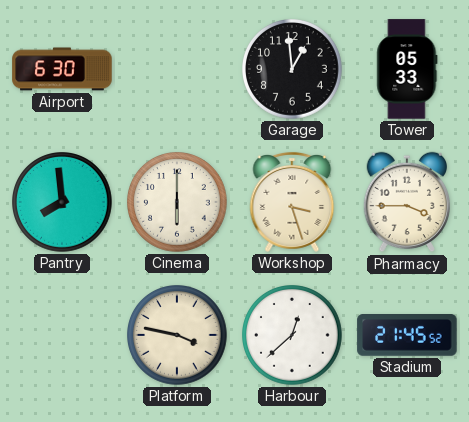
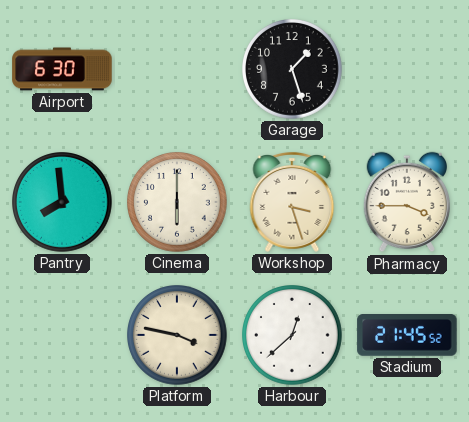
Garage: 12:59 -> 1:27 (293, 70)
Tower: 05:33 -> none (407, 69)
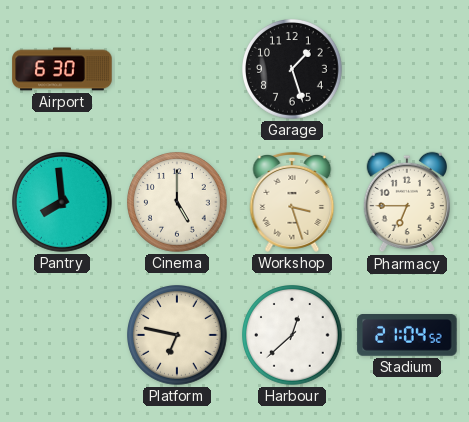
Cinema: 6:00 -> 5:00 (178, 203)
Pharmacy: 3:45 -> 6:45 (406, 202)
Platform: 3:47 -> 6:47 (178, 336)
Stadium: 21:45 -> 21:04 (407, 335)
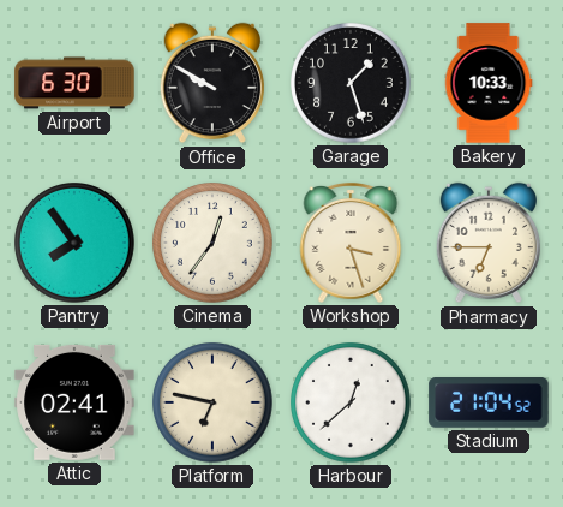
Office: none -> 9:50 (211, 83)
Bakery: none -> 10:33 (489, 83)
Pantry: 7:59 -> 7:54 (76, 244)
Cinema: 5:00 -> 12:36 (214, 244)
Attic: none -> 02:41 (74, 402)
